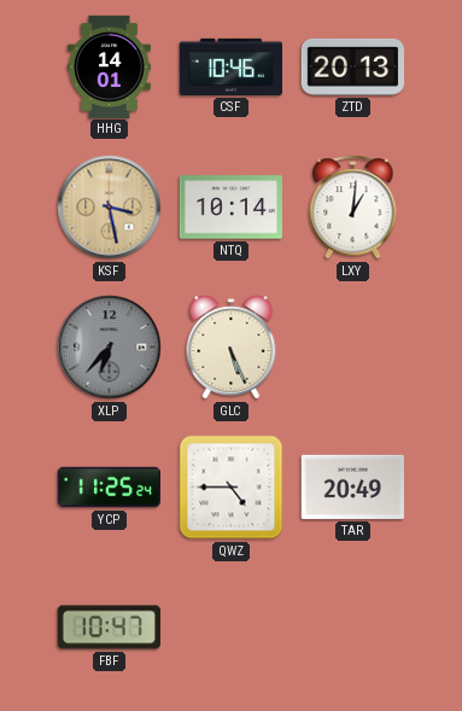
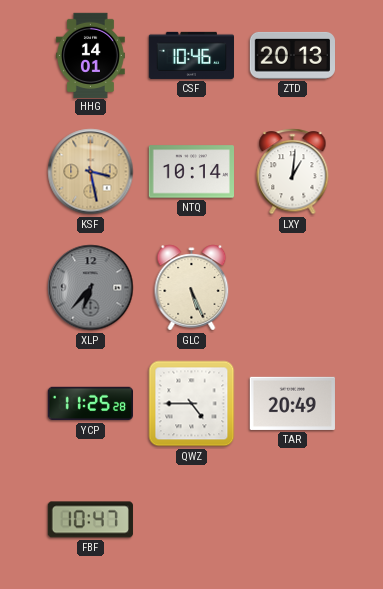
YCP: 11:25:24 -> 11:25:28 (90, 404)
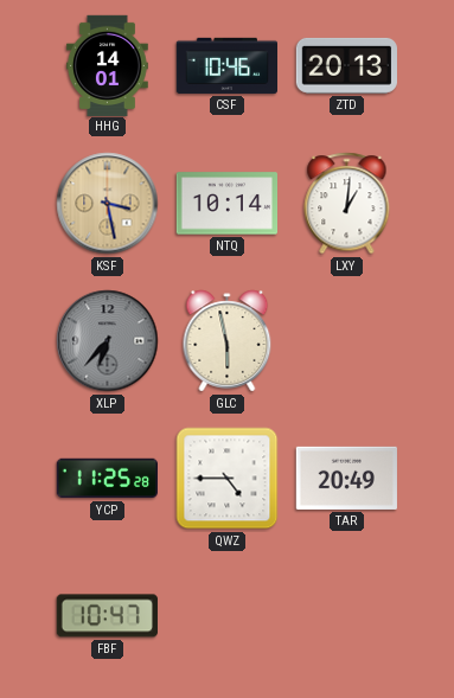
GLC: 5:26 -> 5:58 (228, 341)
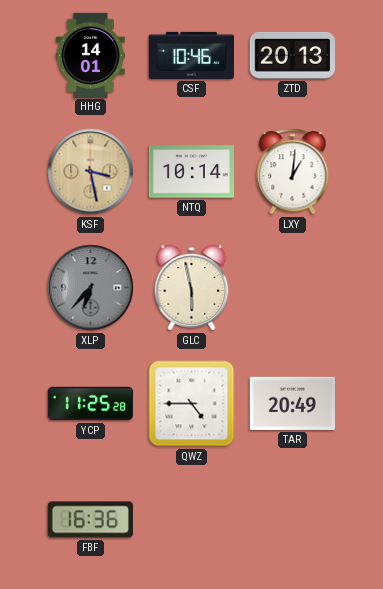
FBF: 10:47 -> 16:36 (90, 520)
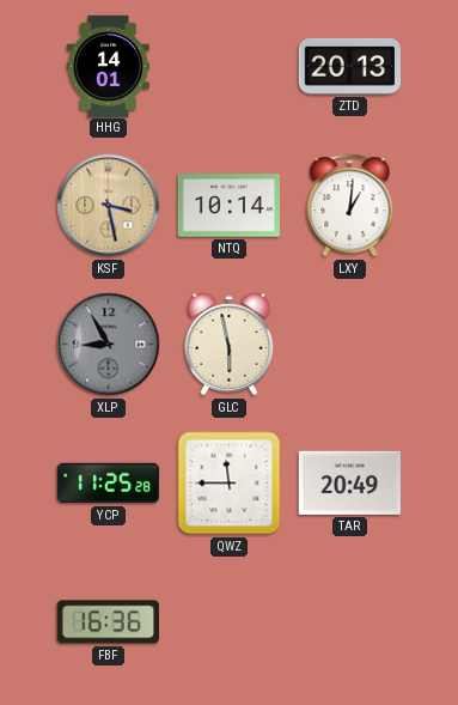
CSF: 10:46 -> none (191, 55)
XLP: 6:37 -> 8:55 (109, 345)
QWZ: 4:45 -> 11:45 (230, 484)
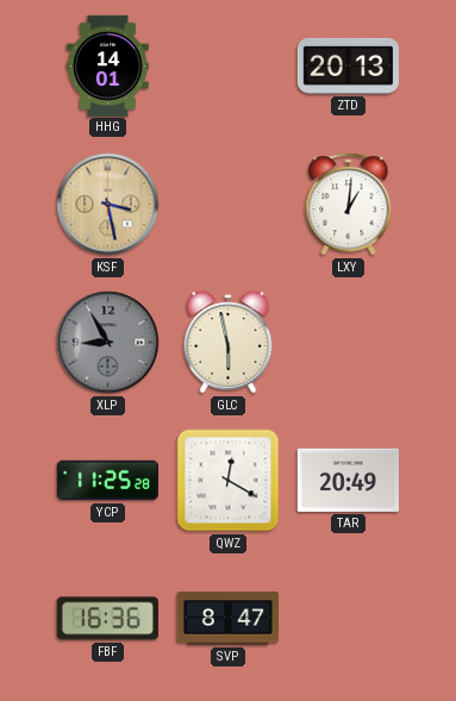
NTQ: 10:14 -> none (228, 206)
QWZ: 11:45 -> 12:20 (229, 481)
SVP: none -> 8:47 (227, 619)
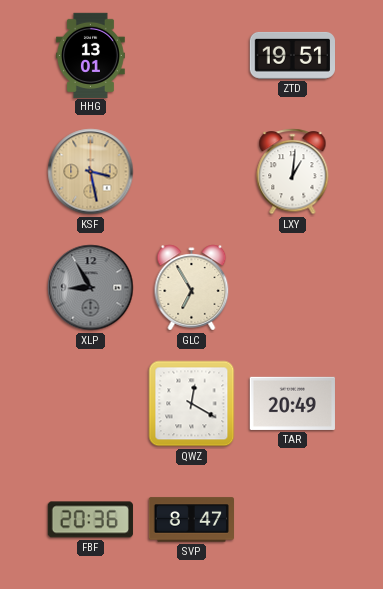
HHG: 14:01 -> 13:01 (91, 55)
ZTD: 20:13 -> 19:51 (292, 55)
GLC: 5:58 -> 6:55 (192, 288)
YCP: 11:25 -> none (107, 481)
FBF: 16:36 -> 20:36 (90, 520)
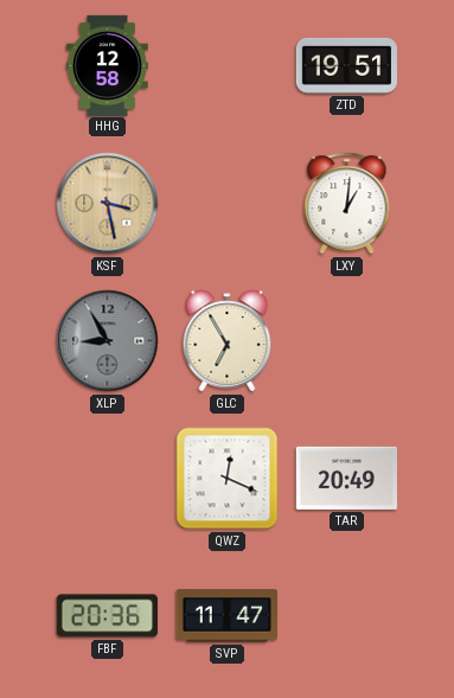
HHG: 13:01 -> 12:58 (108, 65)
QWZ: 12:20 -> 12:19 (228, 479)
SVP: 8:47 -> 11:47 (226, 616)
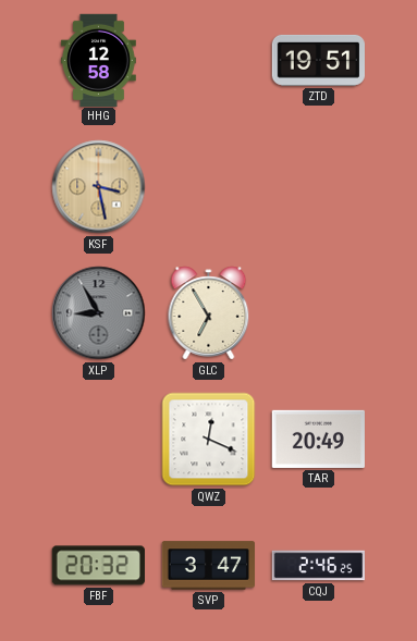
LXY: 1:01 -> none (347, 204)
FBF: 20:36 -> 20:32 (98, 566)
SVP: 11:47 -> 3:47 (208, 566)
CQJ: none -> 2:46 (318, 566)
